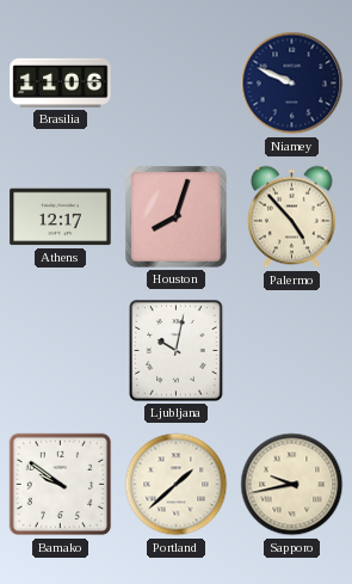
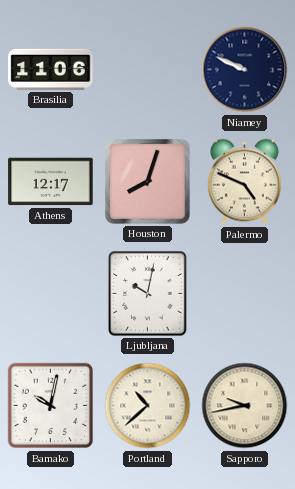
Palermo: 4:53 -> 4:49 (244, 182)
Bamako: 9:51 -> 10:02 (51, 406)
Portland: 1:38 -> 10:38 (148, 406)
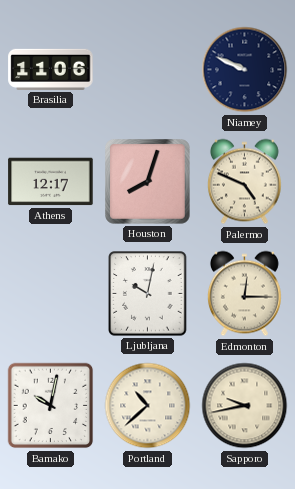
Edmonton: none -> 12:15 (244, 294)
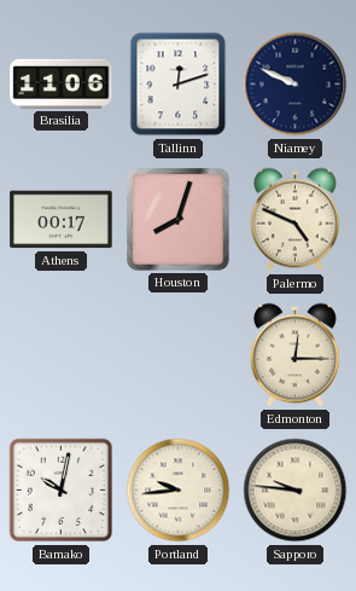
Tallinn: none -> 12:12 (179, 85)
Athens: 12:17 -> 00:17 (62, 220)
Ljubljana: 10:02 -> none (148, 294)
Portland: 10:38 -> 9:44 (179, 491)
Sapporo: 9:43 -> 9:46 (296, 491)
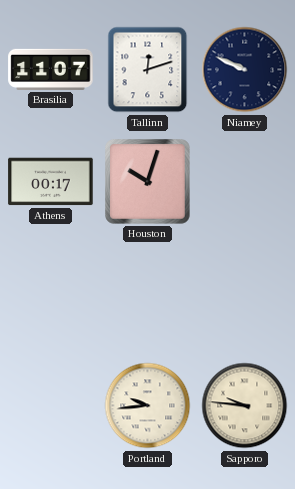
Brasilia: 11:06 -> 11:07 (51, 69)
Houston: 8:03 -> 10:03 (148, 182)
Palermo: 4:49 -> none (294, 220)
Edmonton: 12:15 -> none (294, 355)
Bamako: 10:02 -> none (62, 491)
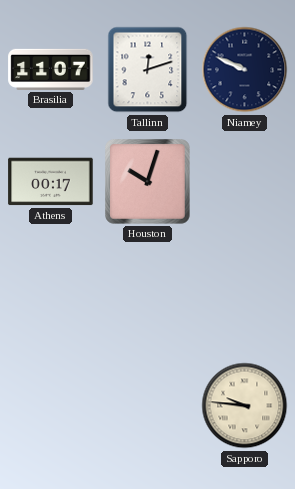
Portland: 9:44 -> none (148, 406)
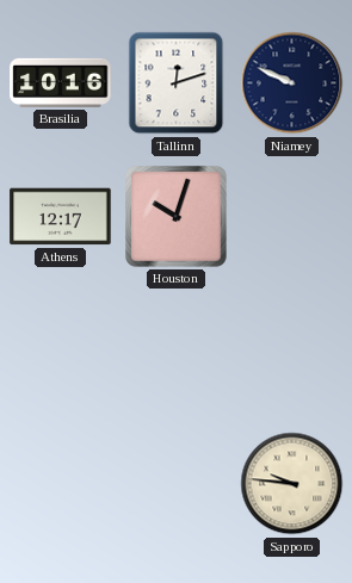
Brasilia: 11:07 -> 10:16 (61, 82)
Athens: 00:17 -> 12:17 (61, 217)
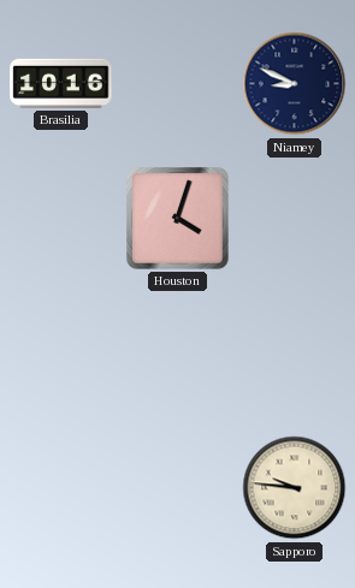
Tallinn: 12:12 -> none (177, 83)
Niamey: 9:49 -> 8:49 (295, 84)
Athens: 12:17 -> none (61, 217)
Houston: 10:03 -> 4:03 (178, 219)
